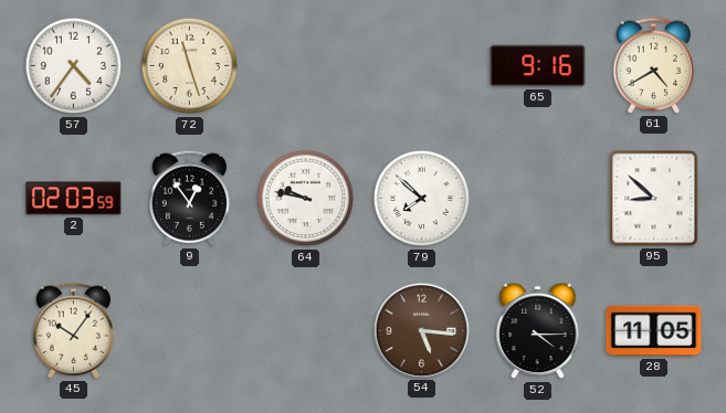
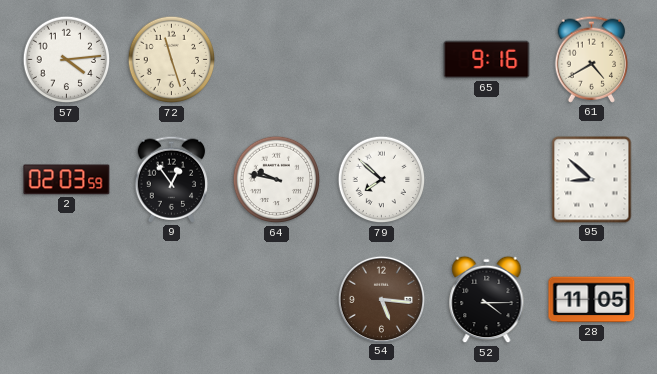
57: 4:36 -> 4:14 (67, 60)
45: 10:06 -> none (74, 330)
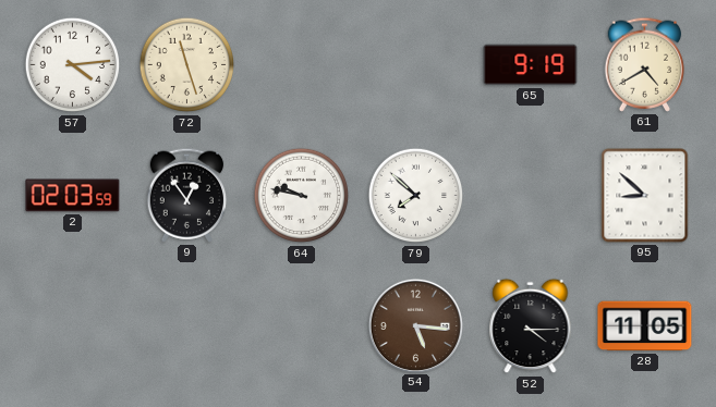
65: 9:16 -> 9:19 (531, 65)
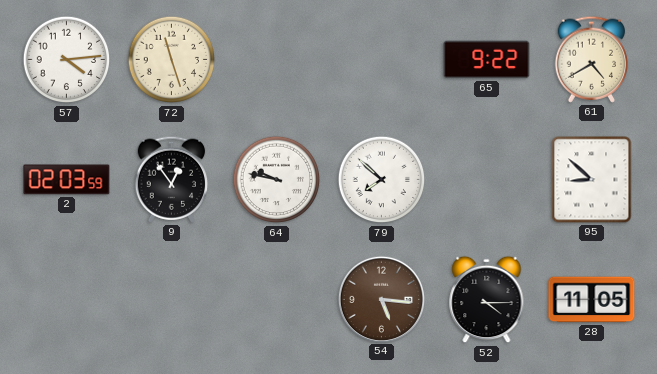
65: 9:19 -> 9:22 (487, 60)
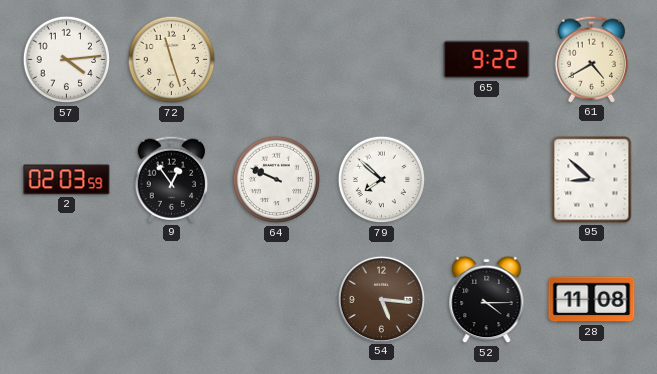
64: 9:47 -> 9:49 (277, 180)
28: 11:05 -> 11:08 (592, 300)
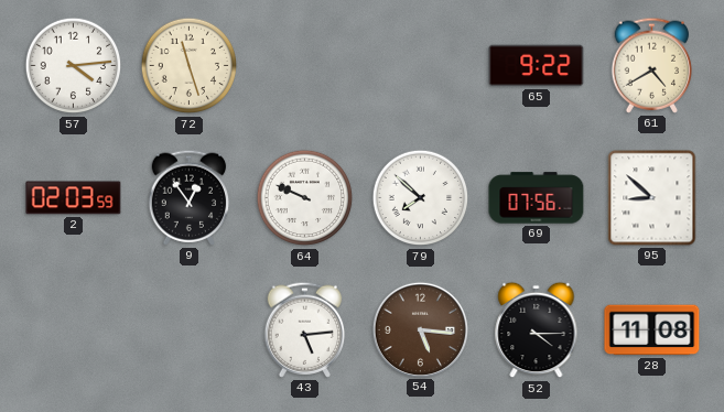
69: none -> 07:56 (537, 198)
43: none -> 5:14 (305, 329)
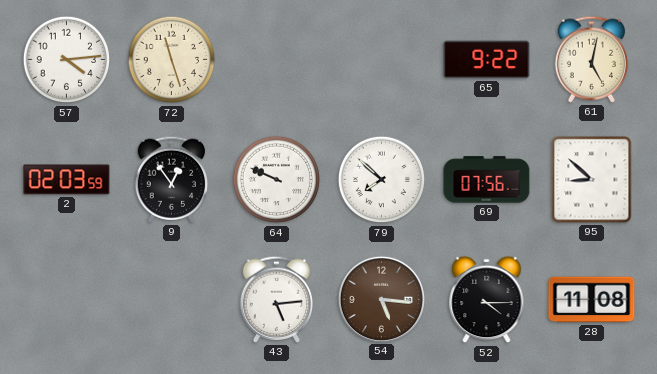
61: 4:40 -> 5:02 (592, 59)
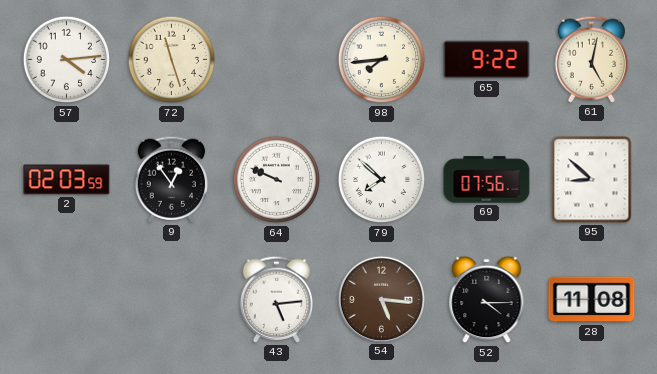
98: none -> 7:44 (382, 60)
